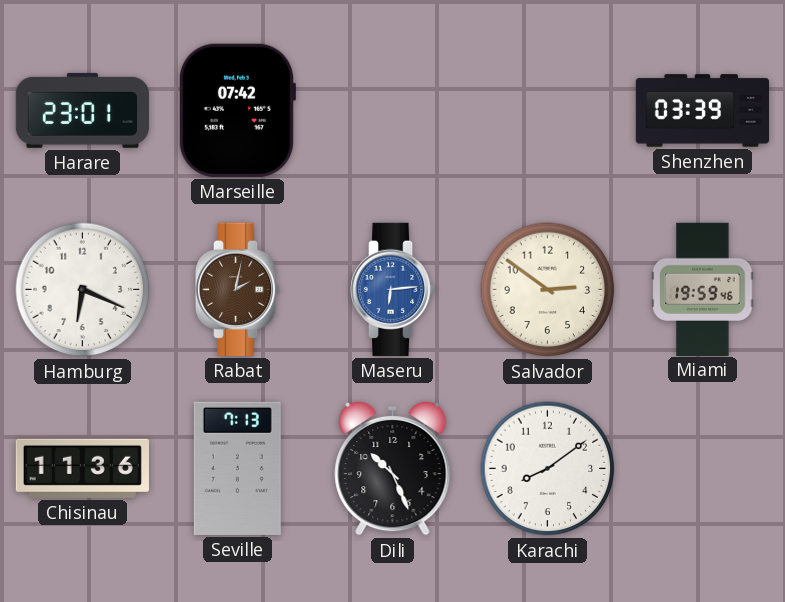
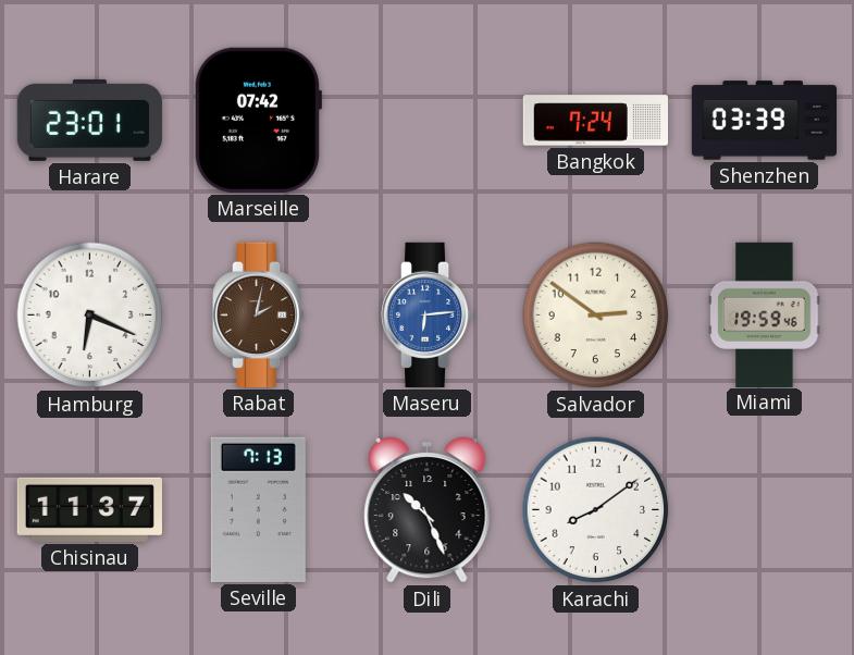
Bangkok: none -> 7:24 (595, 121)
Chisinau: 11:36 -> 11:37 (89, 509)
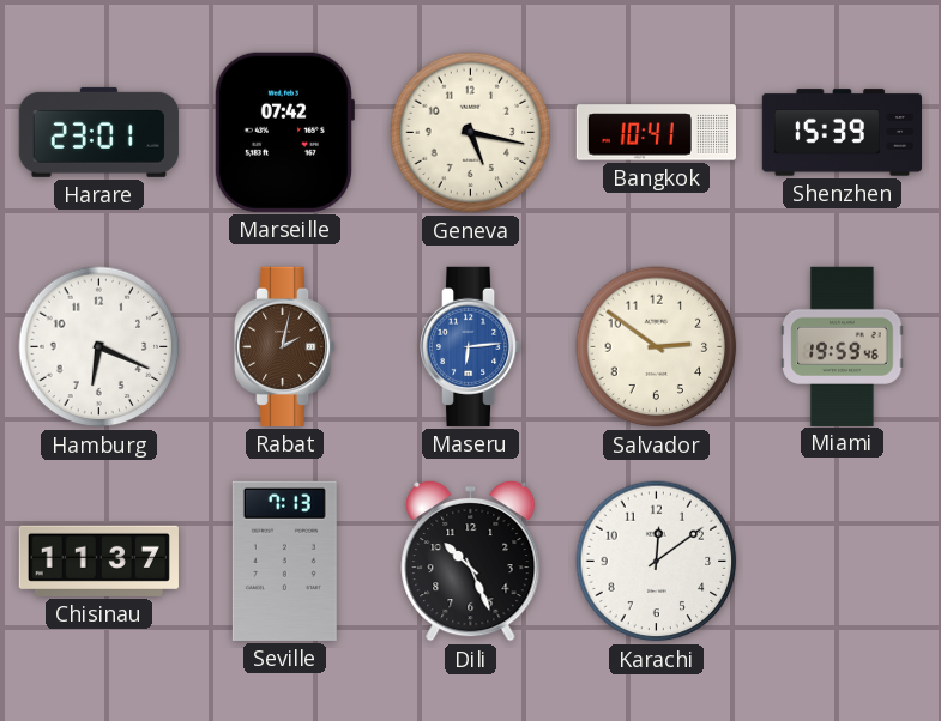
Geneva: none -> 5:17 (471, 133)
Bangkok: 7:24 -> 10:41 (656, 133)
Shenzhen: 03:39 -> 15:39 (842, 133)
Karachi: 8:09 -> 12:09 (657, 562)
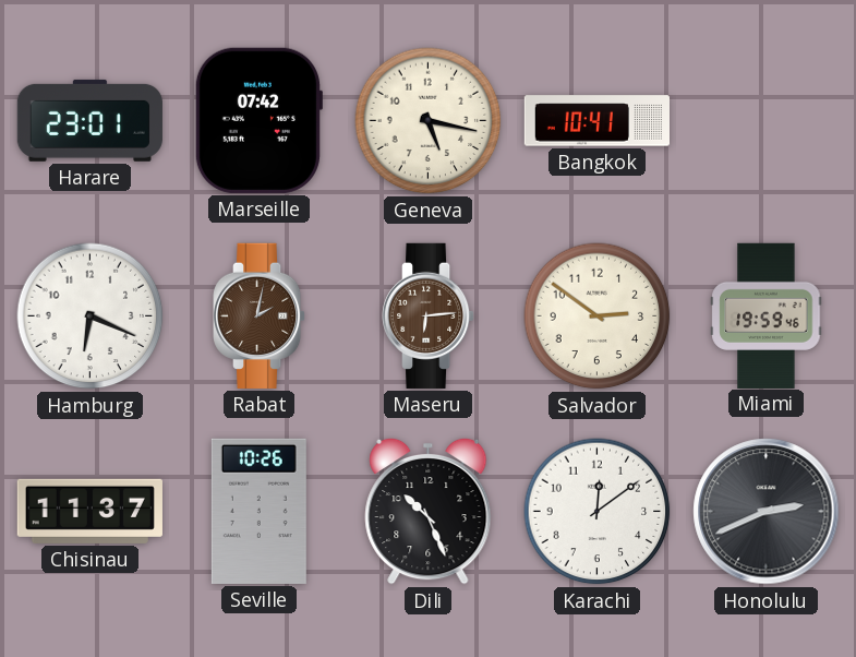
Shenzhen: 15:39 -> none (842, 133)
Maseru dial: blue -> brown (430, 315)
Seville: 7:13 -> 10:26 (258, 511)
Honolulu: none -> 2:41 (767, 512)
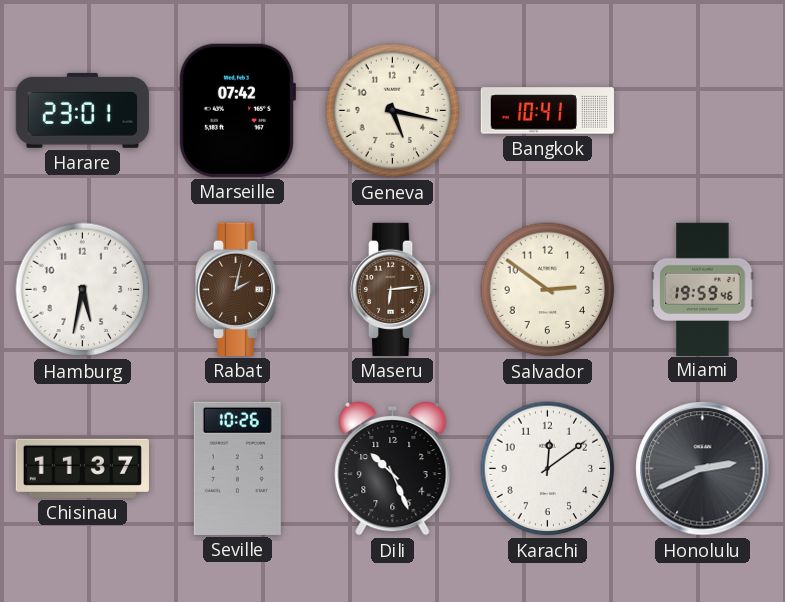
Hamburg: 6:19 -> 5:32 (83, 290)
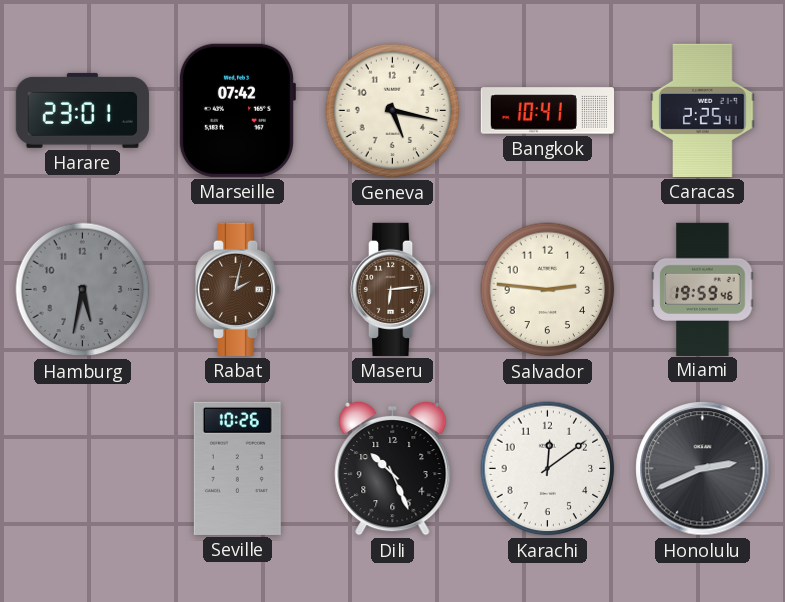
Caracas: none -> 2:25 (703, 110)
Hamburg dial: white -> grey (83, 290)
Salvador: 2:51 -> 2:46 (548, 290)
Chisinau: 11:37 -> none (82, 468)
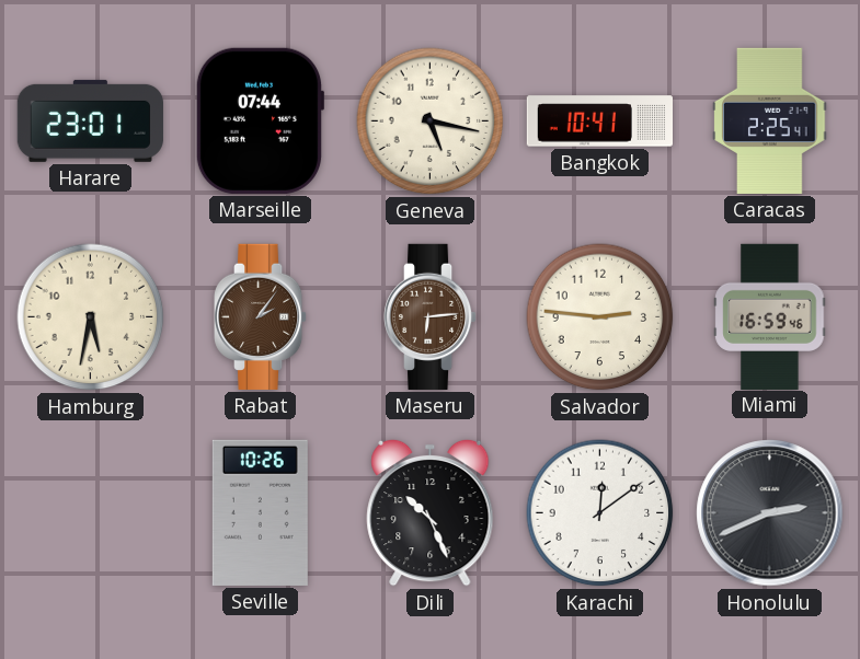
Marseille: 07:42 -> 07:44 (260, 120)
Hamburg dial: grey -> cream (91, 317)
Rabat: 2:02 -> 2:06 (262, 316)
Miami: 19:59 -> 16:59 (770, 316)
